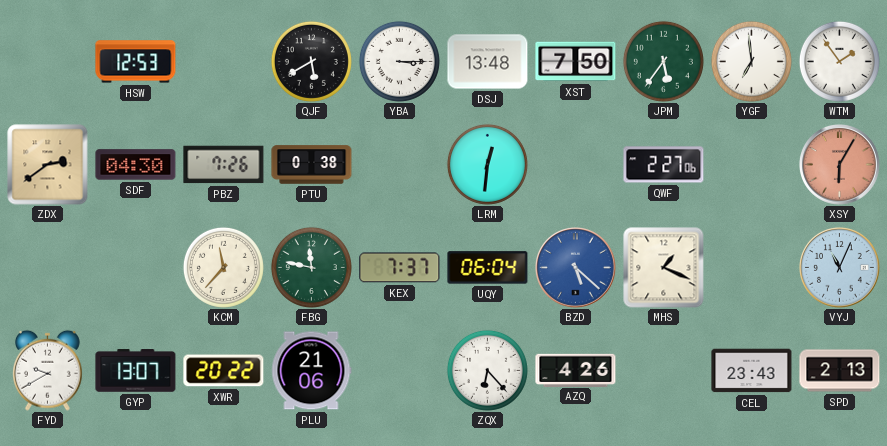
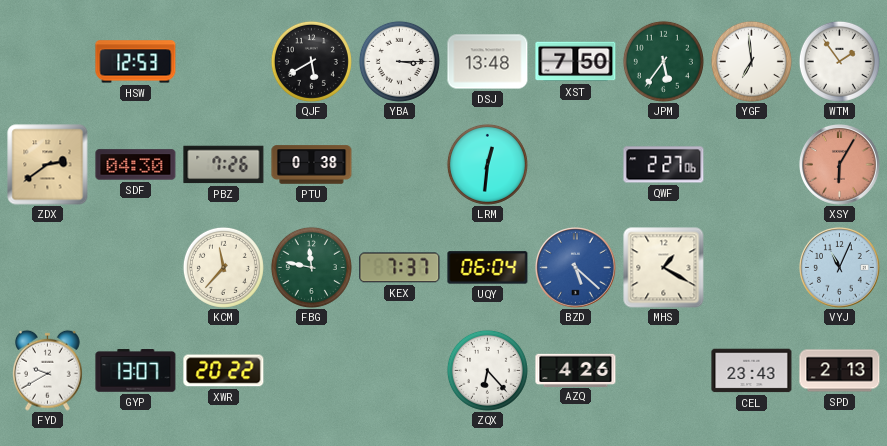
MHS: 1:19 -> 1:20 (664, 268)
PLU: 21:06 -> none (312, 371)
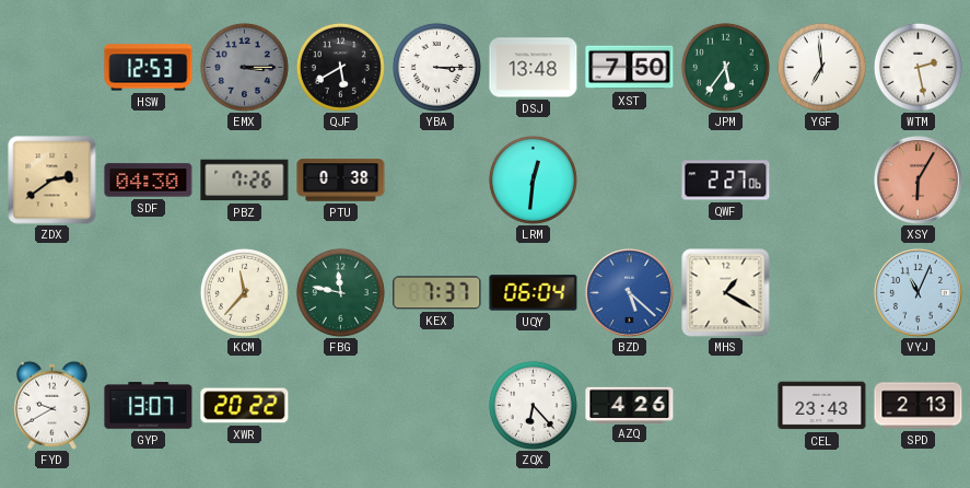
EMX: none -> 3:15 (244, 67)
WTM: 1:54 -> 2:28 (918, 67)
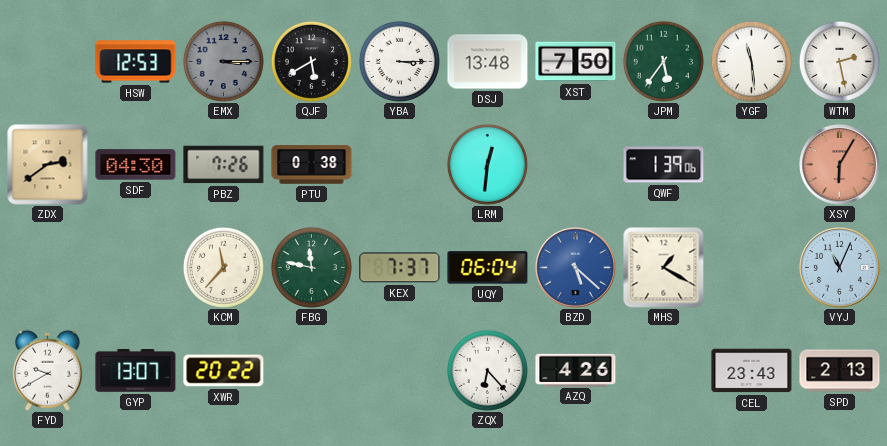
YGF: 6:59 -> 11:29 (751, 61)
QWF: 2:27 -> 1:39 (664, 165)
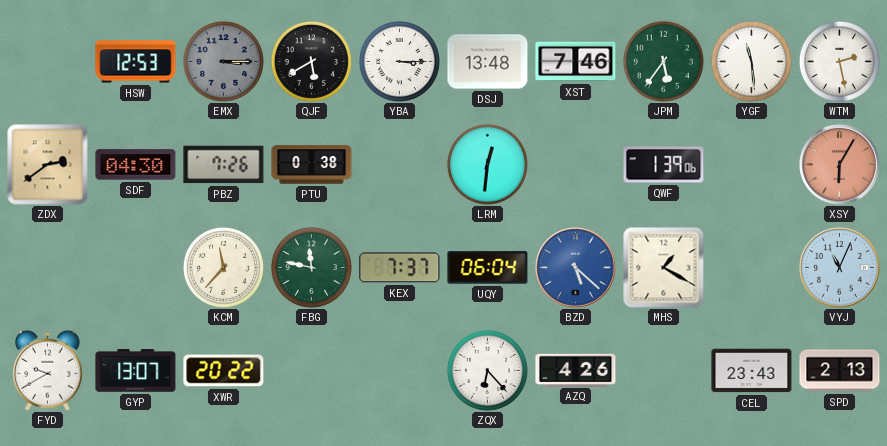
XST: 7:50 -> 7:46 (576, 62)
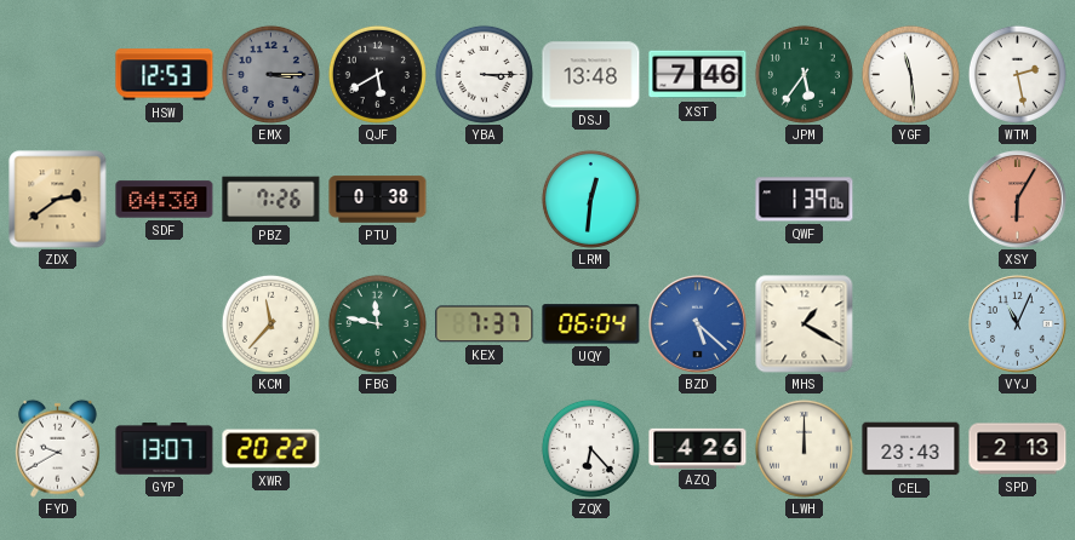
LWH: none -> 12:00 (804, 448)
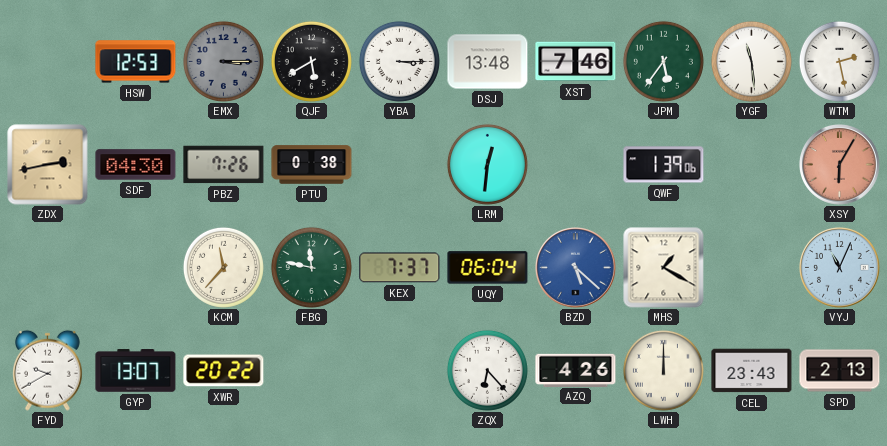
ZDX: 2:39 -> 2:43 (48, 165)
